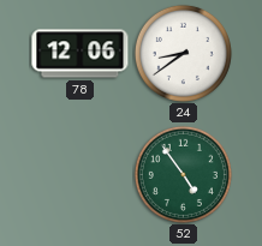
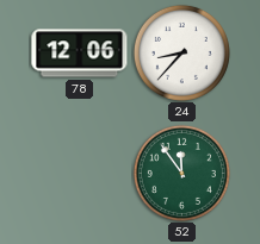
24: 8:39 -> 8:37 (181, 52)
52: 4:54 -> 11:54 (181, 173)
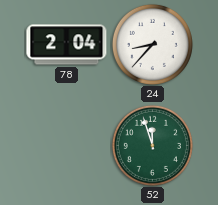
78: 12:06 -> 2:04 (67, 45)
52: 11:54 -> 11:57 (152, 145)
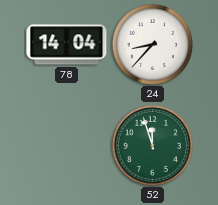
78: 2:04 -> 14:04 (67, 45)
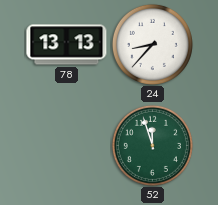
78: 14:04 -> 13:13 (67, 45)
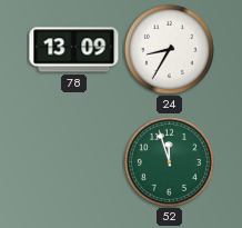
78: 13:13 -> 13:09 (74, 50)
24: 8:37 -> 8:35 (169, 49)
